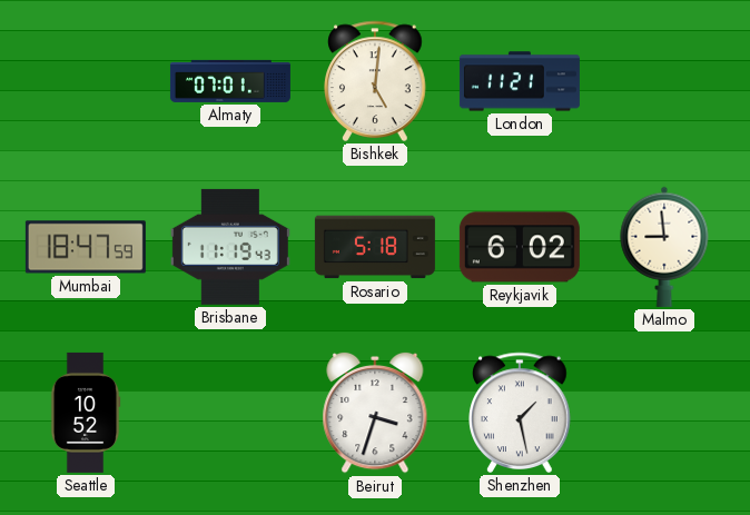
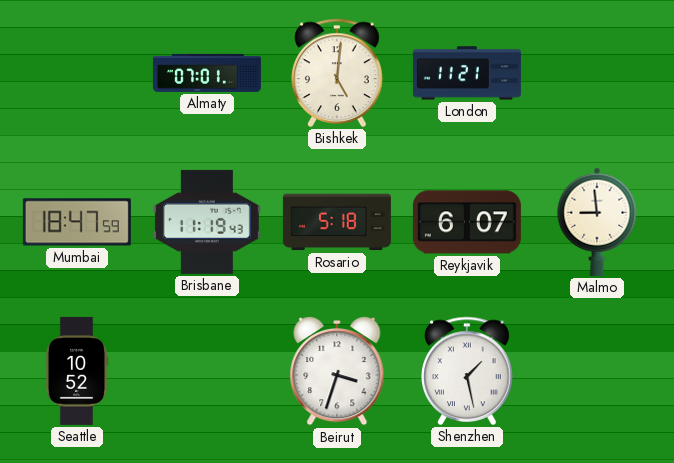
Reykjavik: 6:02 -> 6:07 (467, 222)
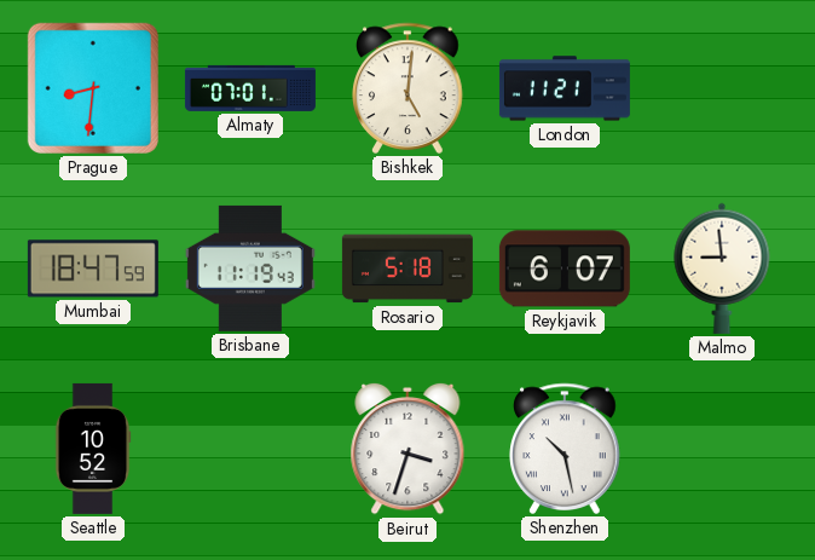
Prague: none -> 8:31 (93, 88)
Shenzhen: 1:28 -> 10:28 (565, 449)
